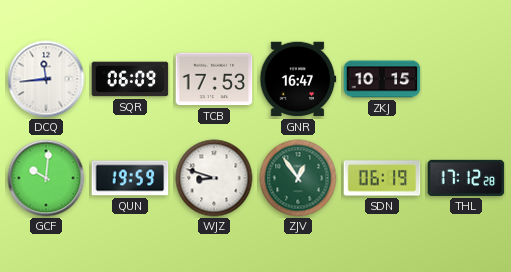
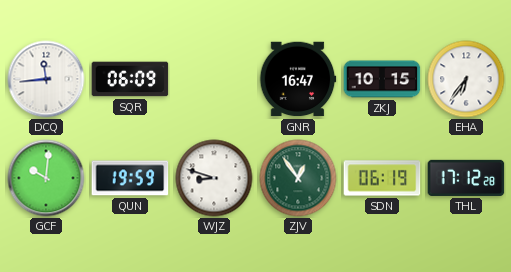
TCB: 17:53 -> none (214, 79)
EHA: none -> 6:36 (466, 79)
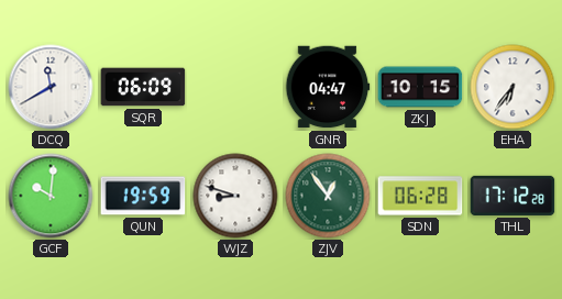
DCQ: 11:44 -> 11:40 (51, 87)
GNR: 16:47 -> 04:47 (328, 87)
SDN: 06:19 -> 06:28 (420, 196)
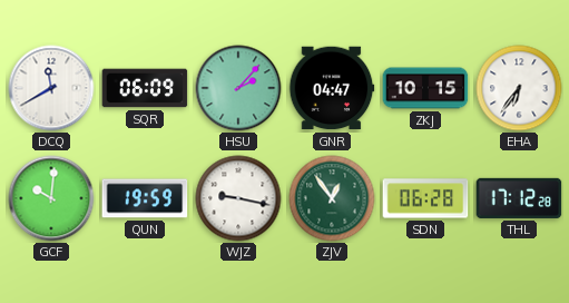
HSU: none -> 2:07 (238, 88)
WJZ: 8:48 -> 9:17 (238, 198)
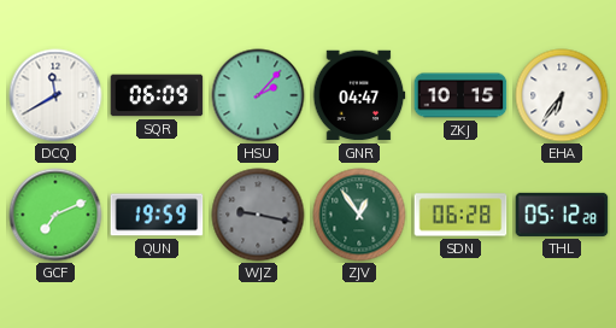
GCF: 10:01 -> 7:11 (55, 215)
WJZ dial: white -> grey (258, 215)
THL: 17:12 -> 05:12 (562, 215)
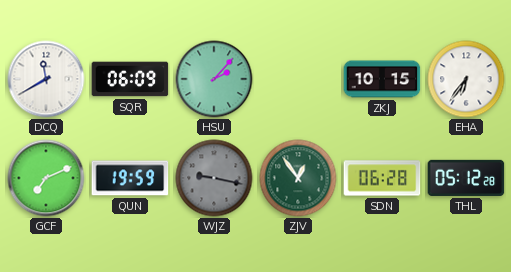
GNR: 04:47 -> none (359, 95)
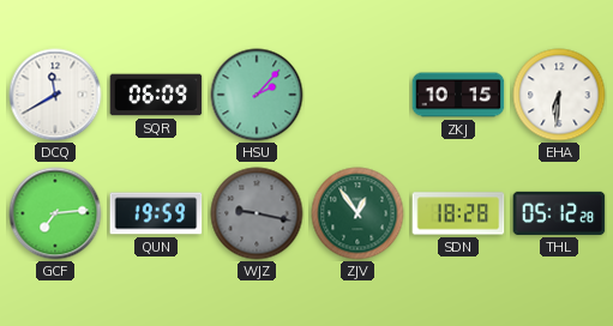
EHA: 6:36 -> 6:31 (559, 95)
GCF: 7:11 -> 7:14 (55, 213)
SDN: 06:28 -> 18:28 (458, 213)
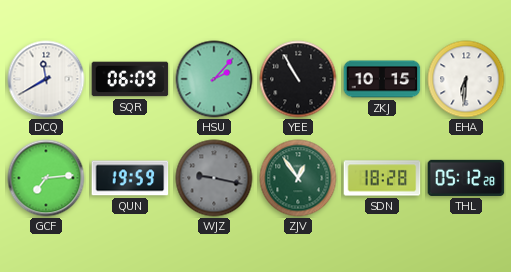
YEE: none -> 10:55 (298, 79)
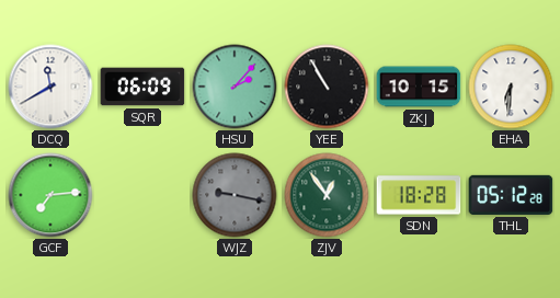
QUN: 19:59 -> none (130, 178)
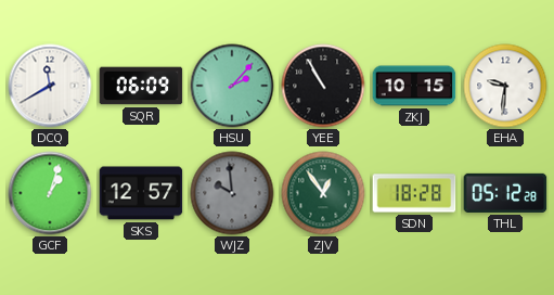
EHA: 6:31 -> 9:31 (505, 86)
GCF: 7:14 -> 1:03 (50, 193)
SKS: none -> 12:57 (141, 193)
WJZ: 9:17 -> 9:59 (232, 193)
